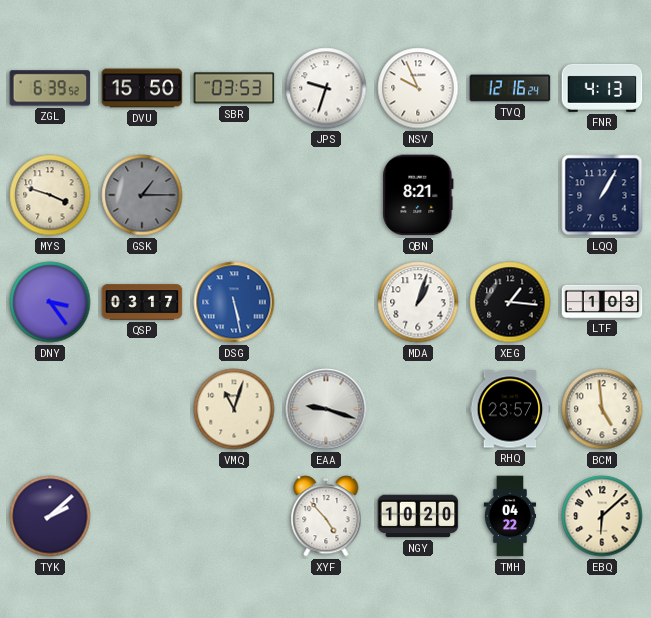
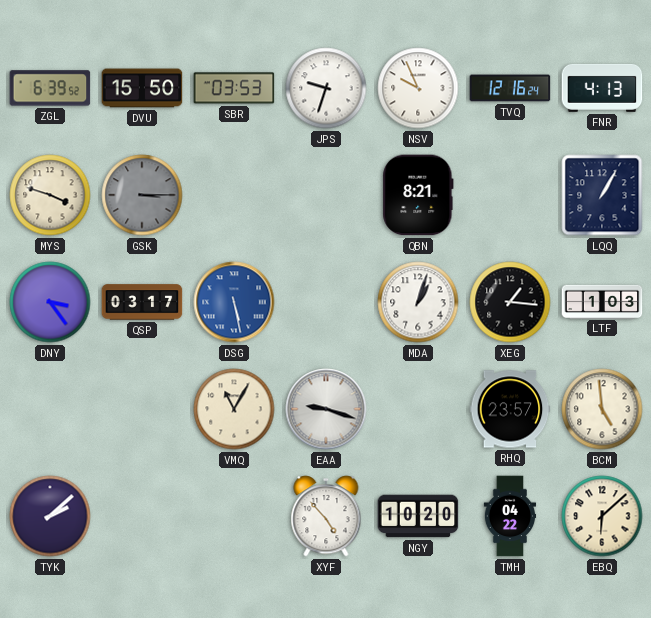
GSK: 1:15 -> 3:15 (142, 195)
VMQ: 11:03 -> 11:05 (234, 409)
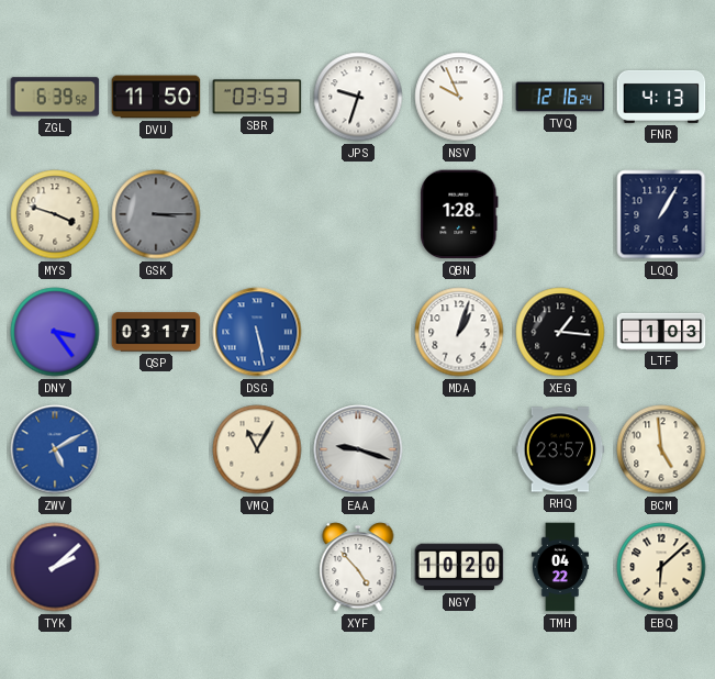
DVU: 15:50 -> 11:50 (156, 97)
QBN: 8:21 -> 1:28 (459, 214)
ZWV: none -> 5:10 (55, 449)
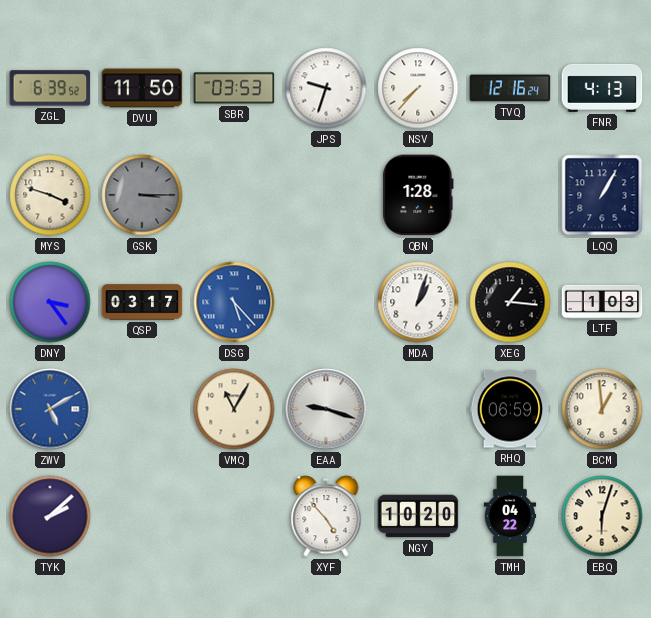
NSV: 9:56 -> 7:37 (418, 88)
DSG: 5:28 -> 5:23 (234, 302)
RHQ: 23:57 -> 06:59 (510, 409)
BCM: 4:59 -> 12:59 (602, 409)
EBQ: 6:08 -> 6:03 (602, 516)
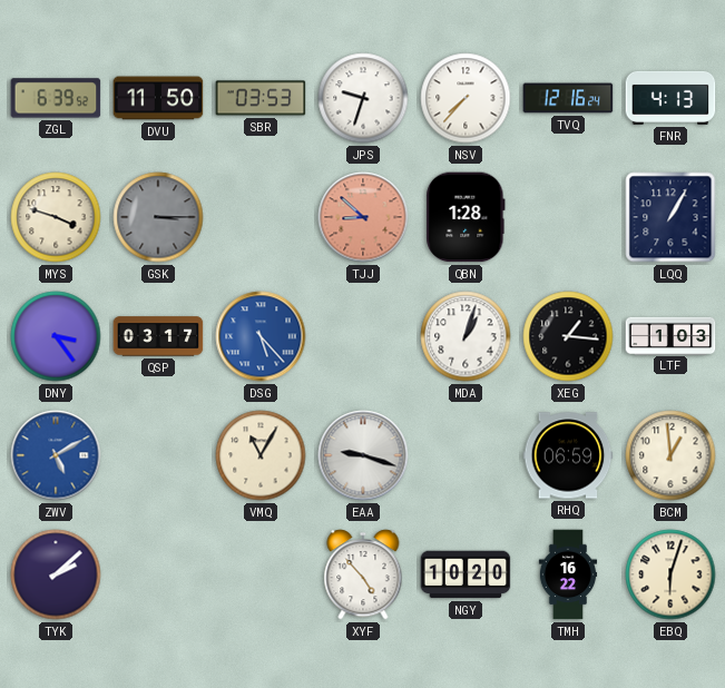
TJJ: none -> 8:52 (363, 217)
TMH: 04:22 -> 16:22 (568, 574)
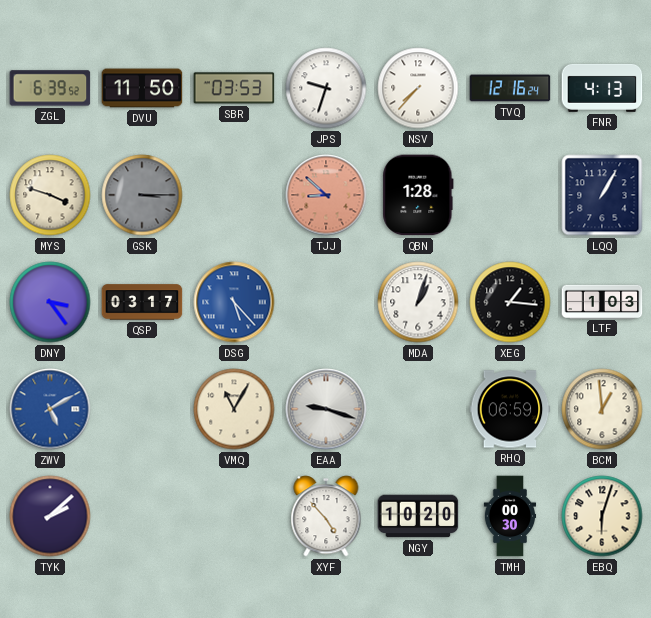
TMH: 16:22 -> 00:30 (510, 516)
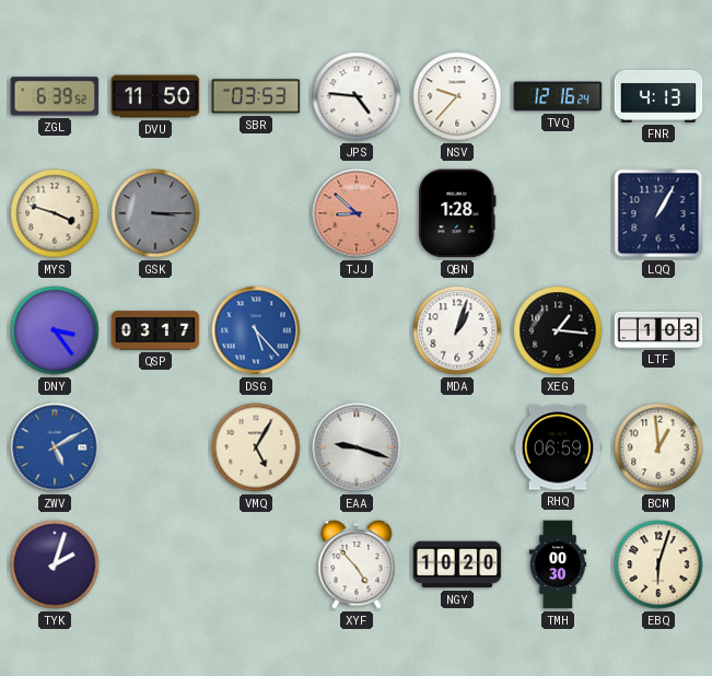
JPS: 9:33 -> 4:46 (357, 96)
NSV: 7:37 -> 9:37 (457, 96)
VMQ: 11:05 -> 5:05 (256, 447)
TYK: 2:08 -> 2:03 (55, 564)
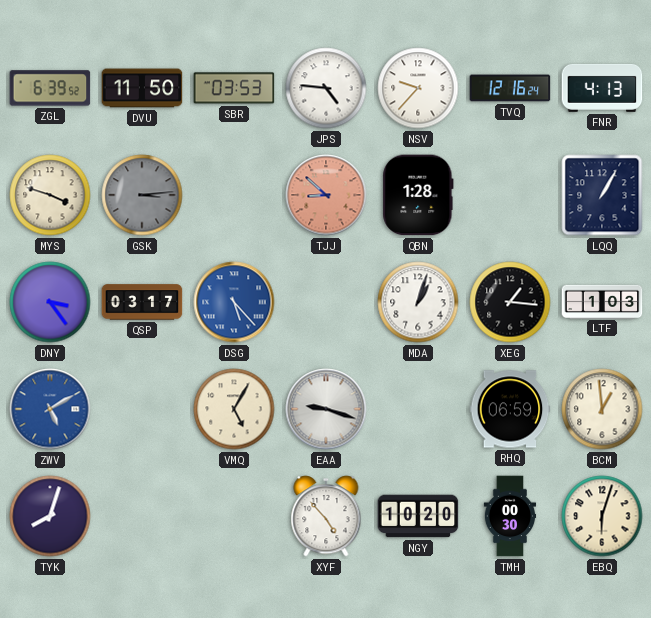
GSK: 3:15 -> 3:14 (142, 195)
TYK: 2:03 -> 8:03 (50, 516)
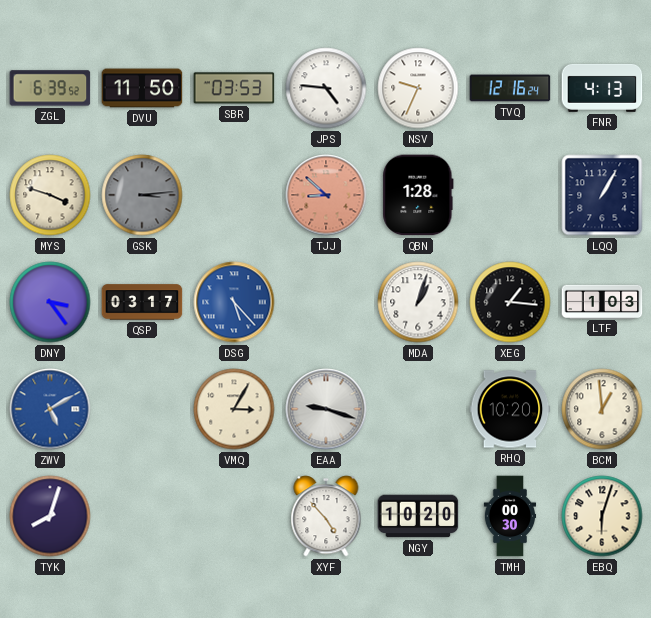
NSV: 9:37 -> 9:34 (418, 88)
VMQ: 5:05 -> 3:05 (234, 409)
RHQ: 06:59 -> 10:20 (510, 409)
